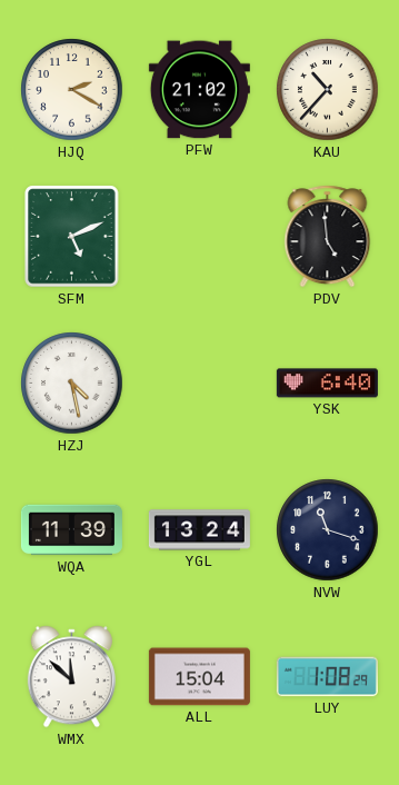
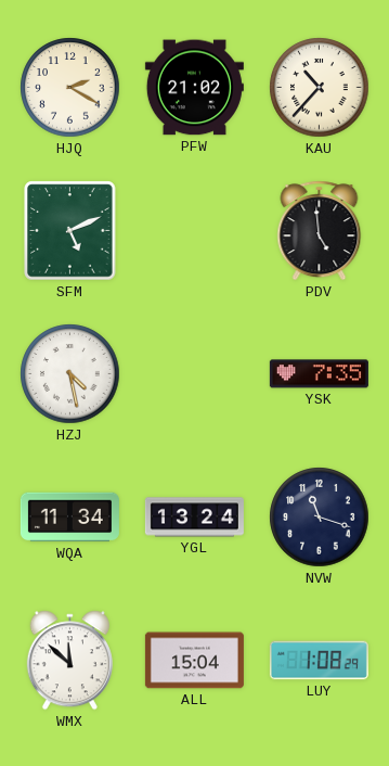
YSK: 6:40 -> 7:35 (319, 374)
WQA: 11:39 -> 11:34 (69, 518)
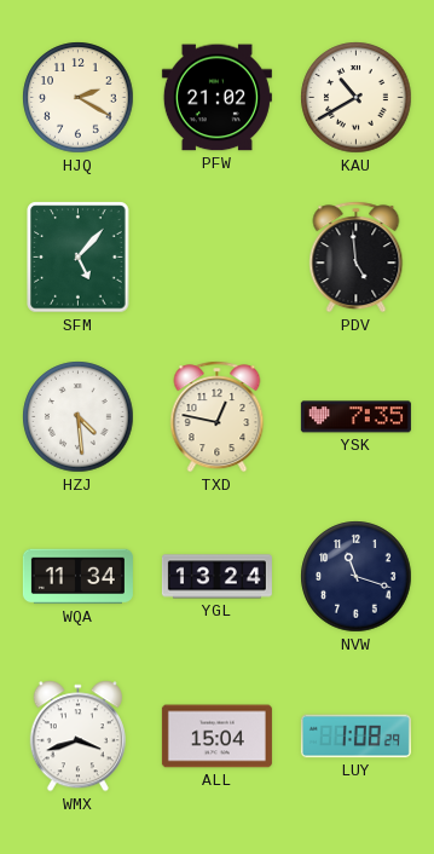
KAU: 10:37 -> 10:40 (357, 98)
SFM: 5:11 -> 5:07 (79, 258)
HZJ: 4:28 -> 4:29 (79, 417)
TXD: none -> 12:47 (218, 417)
WMX: 11:52 -> 3:42 (77, 737)
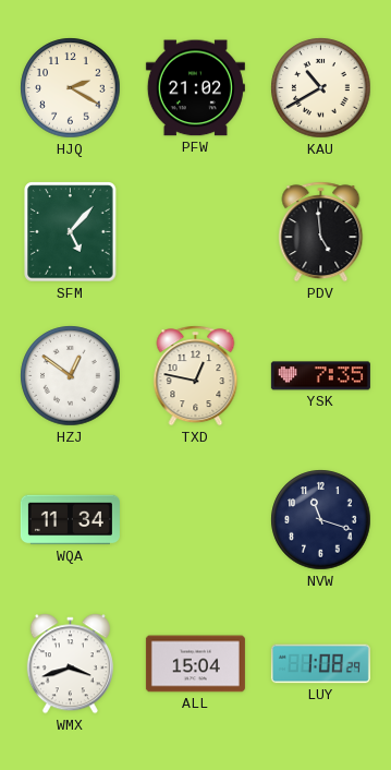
HZJ: 4:29 -> 12:51 (71, 376)
YGL: 13:24 -> none (216, 577)
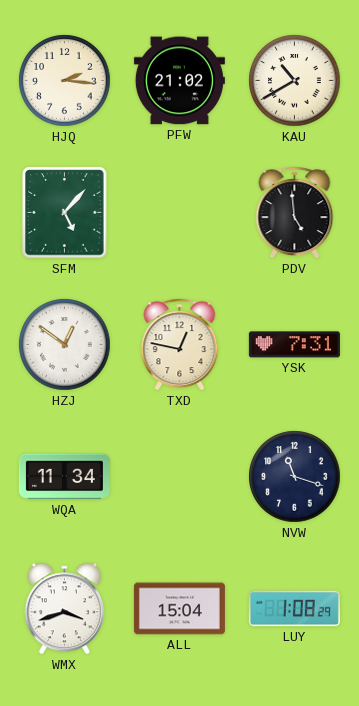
HJQ: 2:20 -> 2:16 (65, 81)
YSK: 7:35 -> 7:31 (294, 345)
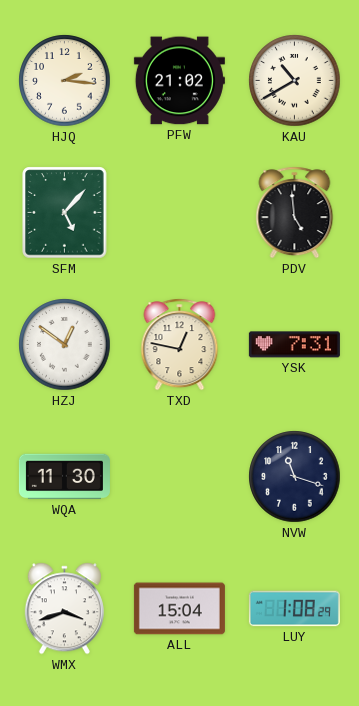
WQA: 11:34 -> 11:30 (64, 477)
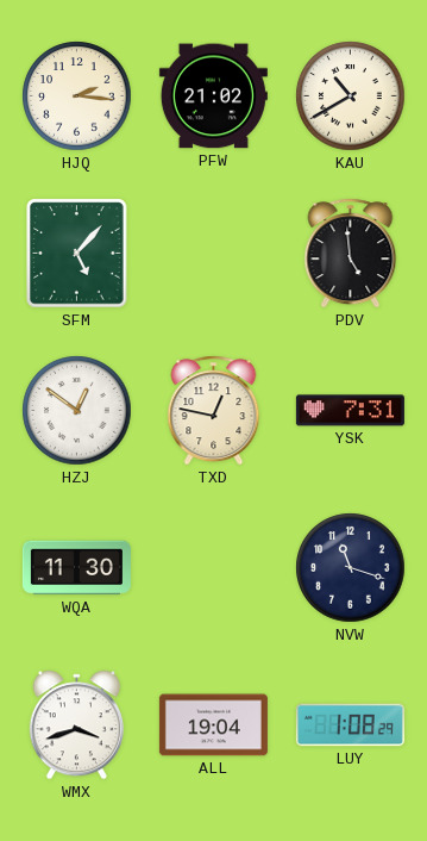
ALL: 15:04 -> 19:04 (213, 725)
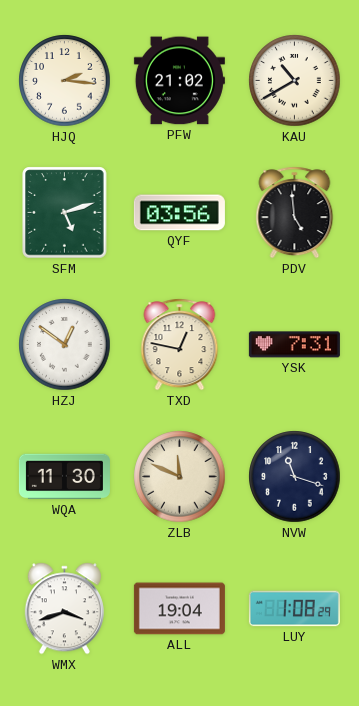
SFM: 5:07 -> 5:12 (65, 213)
QYF: none -> 03:56 (179, 213)
ZLB: none -> 11:49 (180, 477)
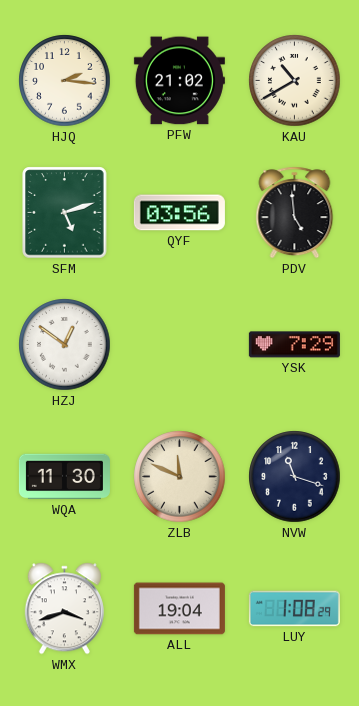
TXD: 12:47 -> none (180, 345)
YSK: 7:31 -> 7:29 (294, 345)
